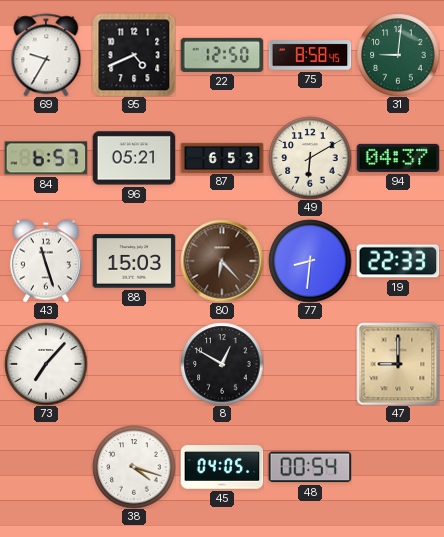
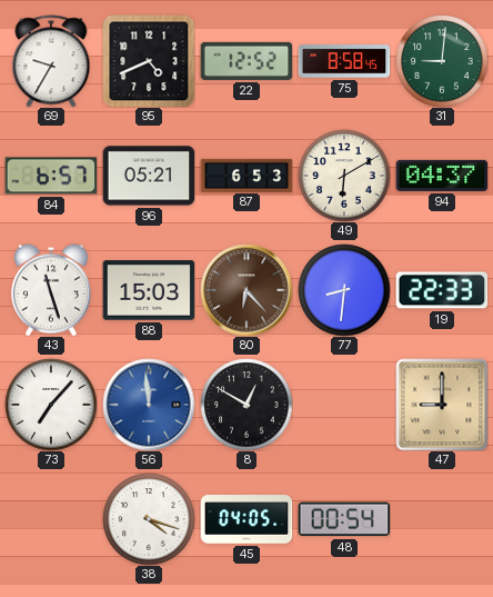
22: 12:50 -> 12:52 (247, 61)
56: none -> 11:59 (149, 405)
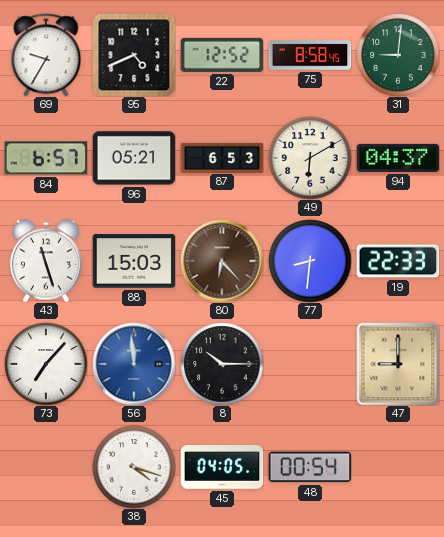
8: 12:50 -> 10:15 (222, 364)
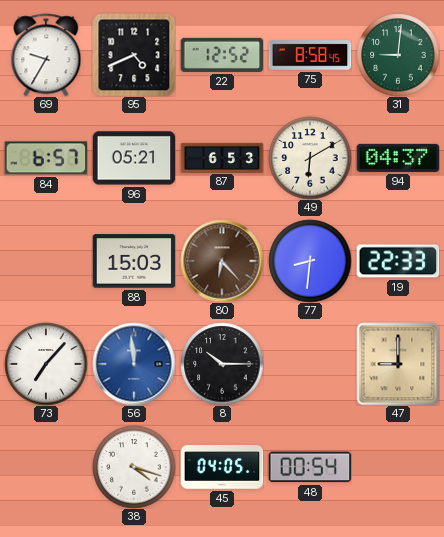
43: 11:27 -> none (46, 261)
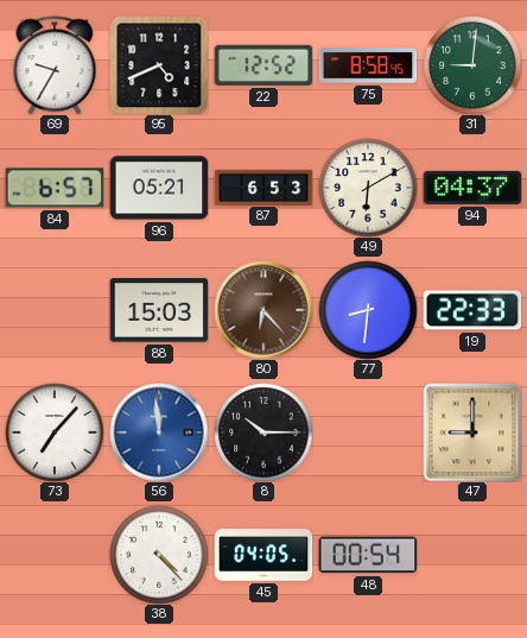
38: 4:18 -> 4:23 (159, 555)
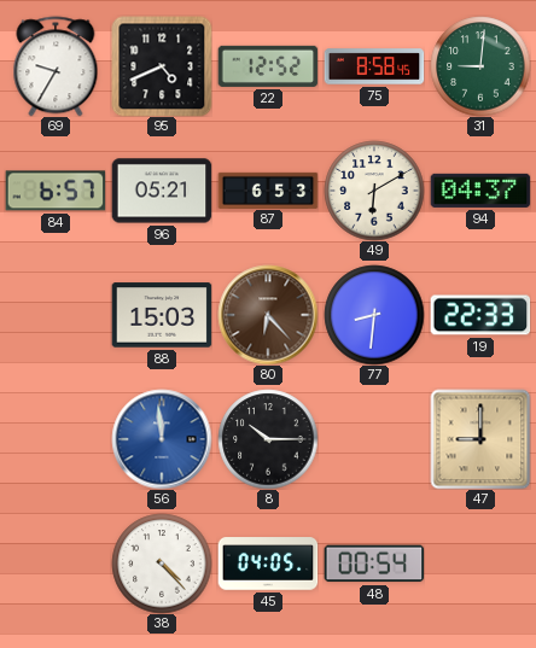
73: 7:07 -> none (55, 432)
